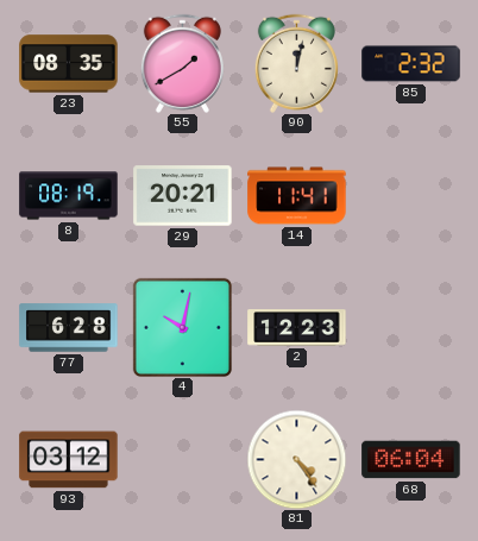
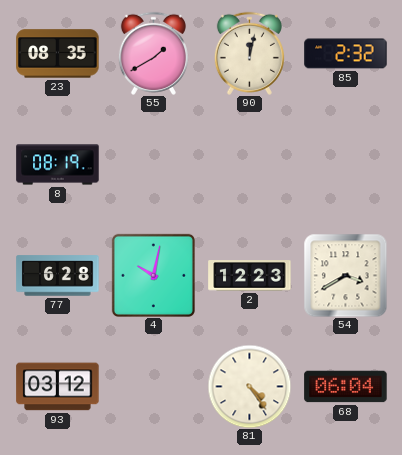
29: 20:21 -> none (183, 196)
14: 11:41 -> none (297, 196)
54: none -> 3:40 (345, 275)
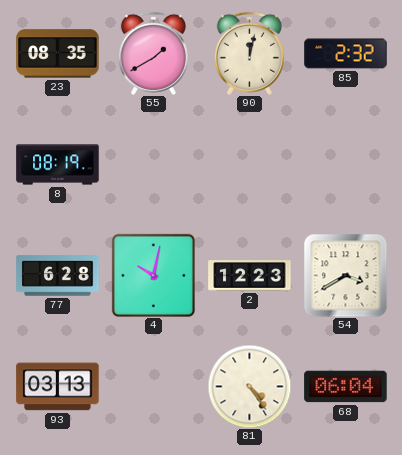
93: 03:12 -> 03:13 (58, 387)
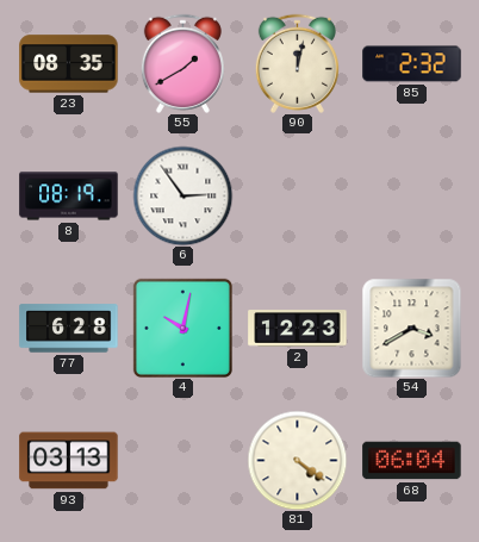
6: none -> 2:54 (182, 195)
81: 4:24 -> 4:21 (297, 460)
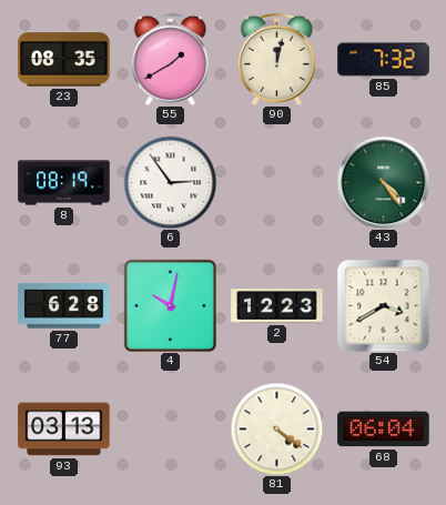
85: 2:32 -> 7:32 (384, 60)
43: none -> 4:24 (383, 182)
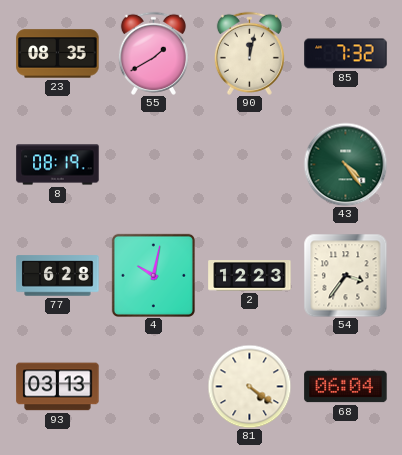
6: 2:54 -> none (170, 182)
54: 3:40 -> 3:36 (345, 275)
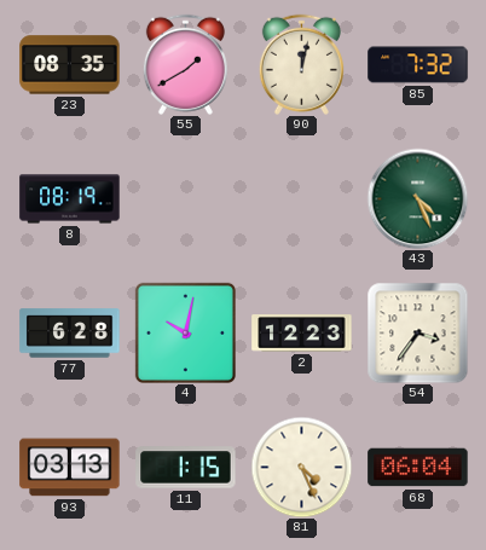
43: 4:24 -> 4:26 (417, 198)
11: none -> 1:15 (186, 468)
81: 4:21 -> 4:26 (301, 467)
